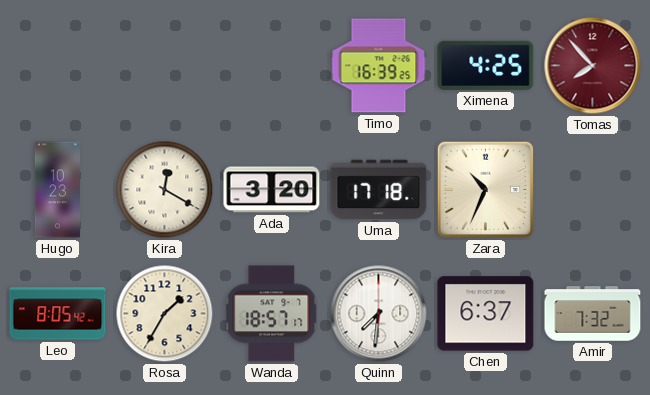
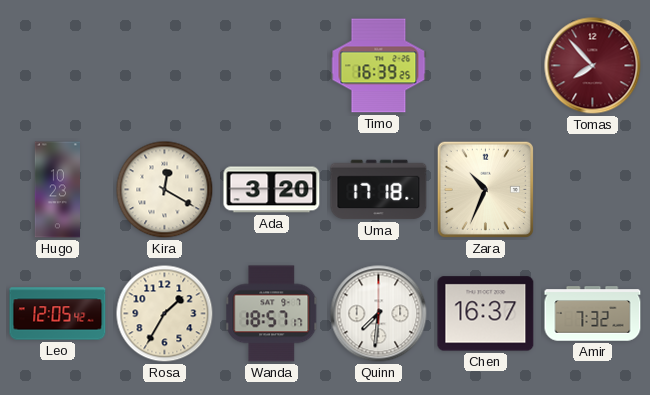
Ximena: 4:25 -> none (486, 65)
Leo: 8:05 -> 12:05 (58, 314)
Chen: 6:37 -> 16:37 (486, 314)
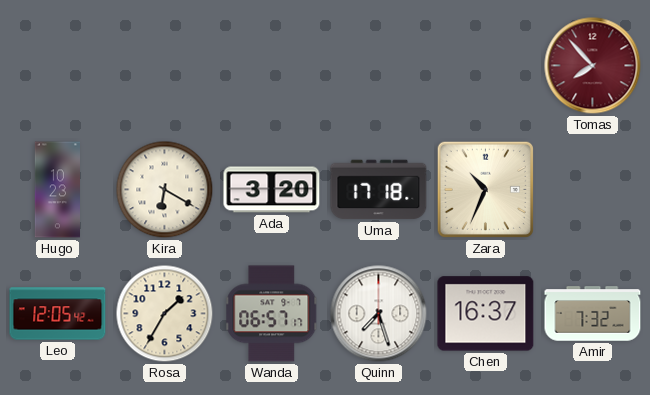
Timo: 16:39 -> none (379, 66)
Kira: 12:20 -> 6:20 (165, 190)
Wanda: 18:57 -> 06:57 (272, 314)
Quinn: 7:31 -> 7:27 (379, 314)
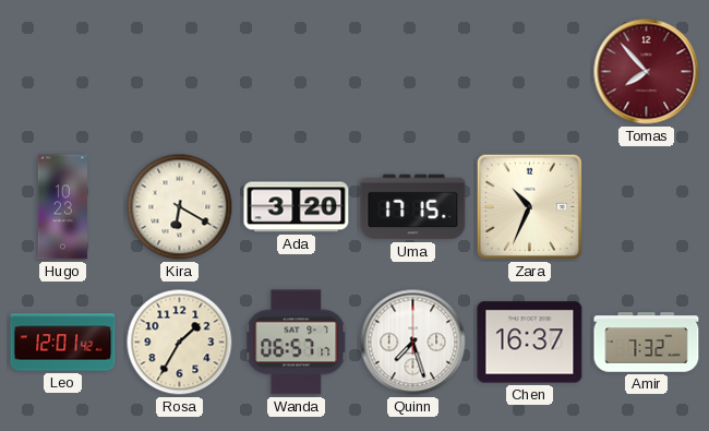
Uma: 17:18 -> 17:15 (413, 207)
Leo: 12:05 -> 12:01 (63, 343)
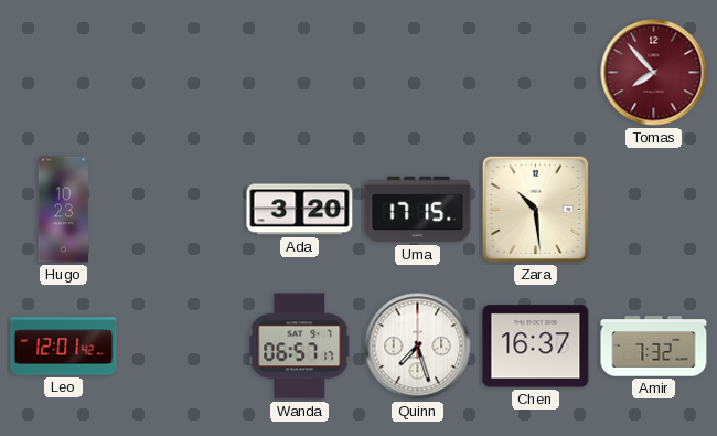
Kira: 6:20 -> none (180, 207)
Zara: 10:34 -> 10:29 (535, 209)
Rosa: 1:35 -> none (180, 343)
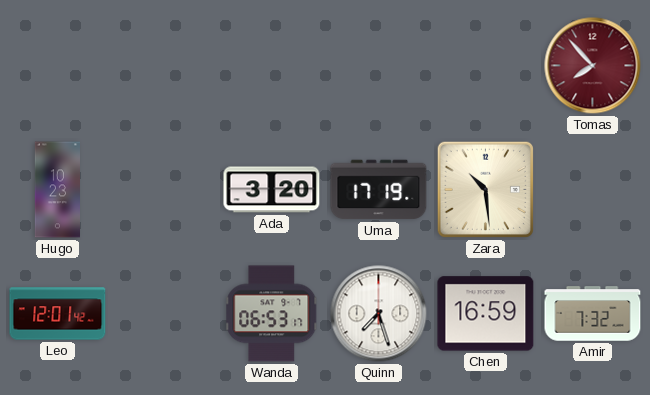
Uma: 17:15 -> 17:19 (379, 190)
Wanda: 06:57 -> 06:53 (272, 314)
Chen: 16:37 -> 16:59 (486, 314)
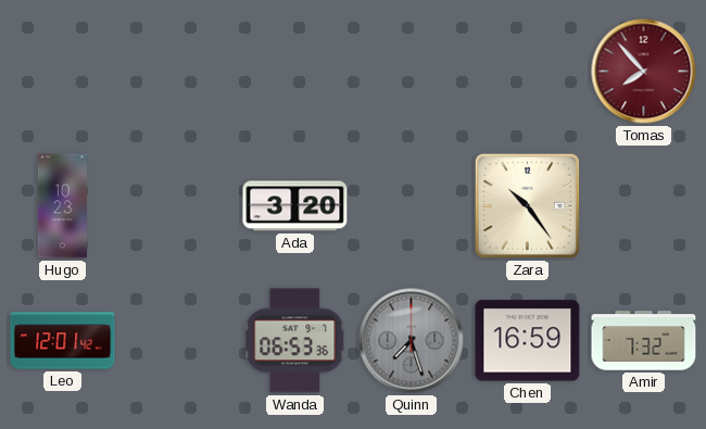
Uma: 17:19 -> none (379, 190)
Zara: 10:29 -> 10:24 (527, 205)
Wanda: 06:53:17 -> 06:53:36 (295, 341)
Quinn dial: white -> grey (412, 341)
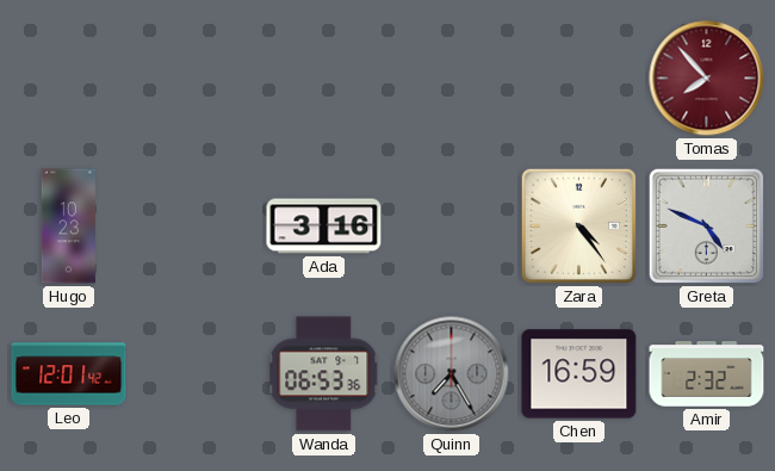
Ada: 3:20 -> 3:16 (324, 227)
Zara: 10:24 -> 4:24 (578, 225)
Greta: none -> 4:49 (706, 225)
Quinn: 7:27 -> 7:25 (452, 374)
Amir: 7:32 -> 2:32 (707, 374)
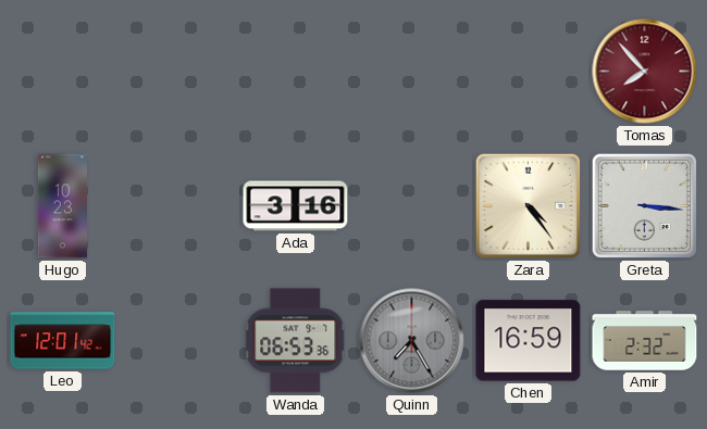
Greta: 4:49 -> 3:16 (644, 205)
